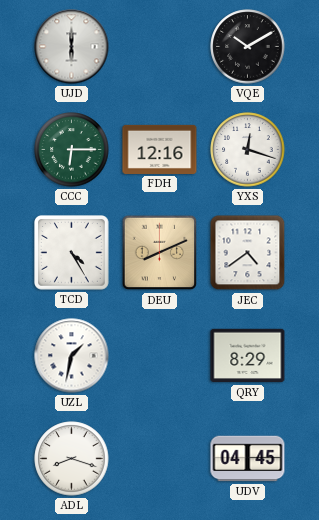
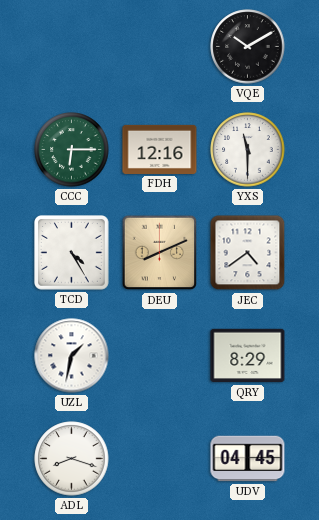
UJD: 6:00 -> none (72, 47)
YXS: 12:18 -> 11:30 (248, 150)
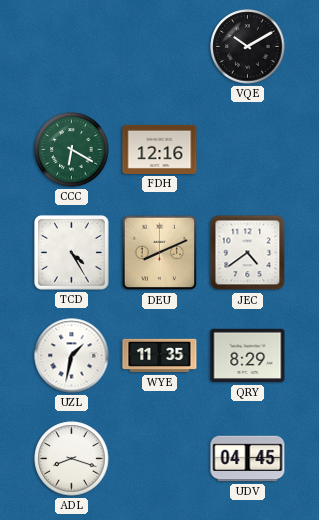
CCC: 6:15 -> 6:20 (72, 150)
YXS: 11:30 -> none (248, 150)
WYE: none -> 11:35 (160, 356)
